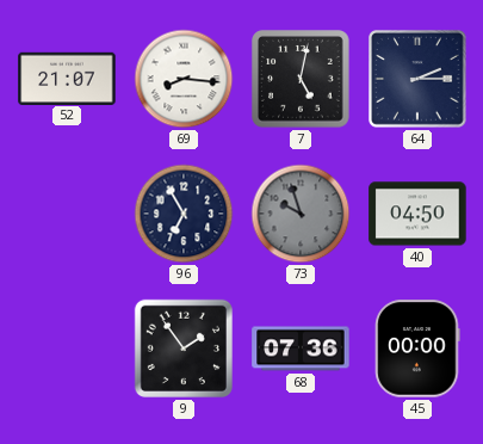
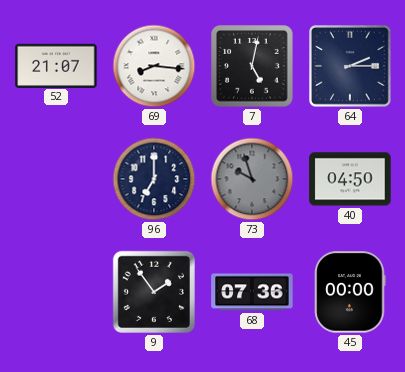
96: 6:55 -> 7:00 (154, 179)
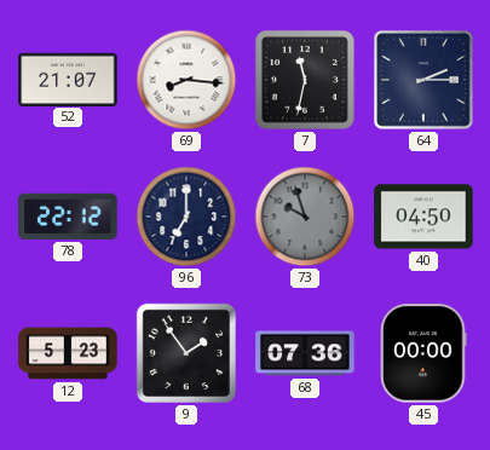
7: 5:02 -> 11:32 (305, 80)
78: none -> 22:12 (68, 217)
12: none -> 5:23 (68, 353)
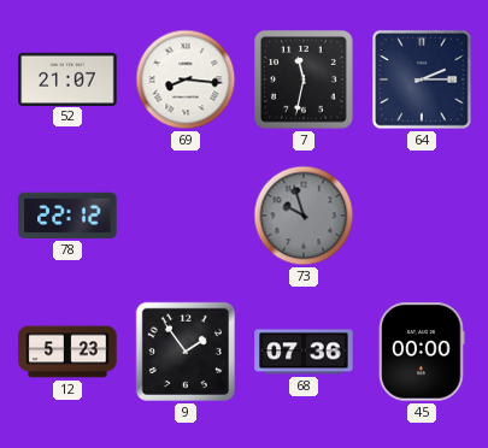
96: 7:00 -> none (186, 217)
40: 04:50 -> none (423, 217)
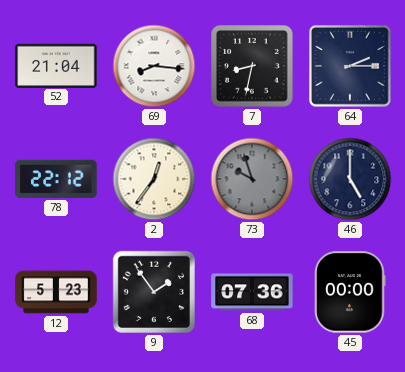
52: 21:07 -> 21:04 (56, 65)
7: 11:32 -> 8:32 (252, 66)
2: none -> 12:36 (154, 179)
46: none -> 5:00 (350, 179)
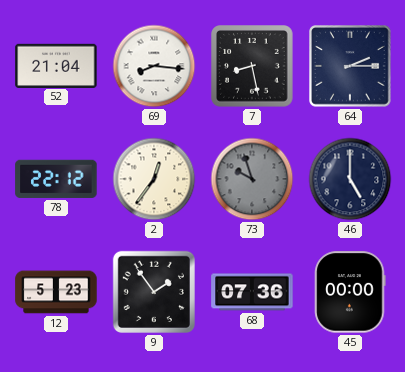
7: 8:32 -> 8:28 (252, 66)
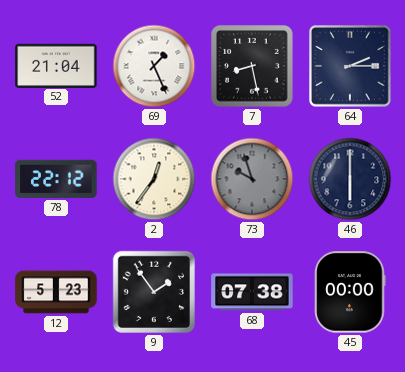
69: 8:16 -> 1:26 (154, 66)
46: 5:00 -> 6:00 (350, 179)
68: 07:36 -> 07:38 (252, 292)
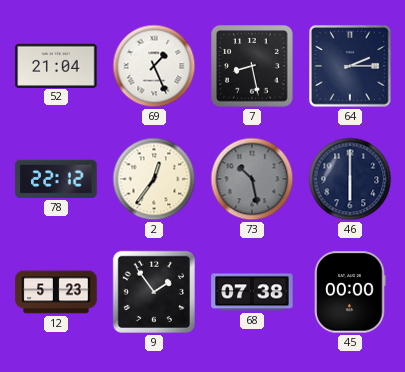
73: 9:57 -> 10:28 (252, 179)
